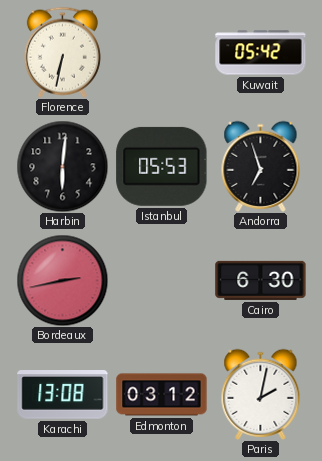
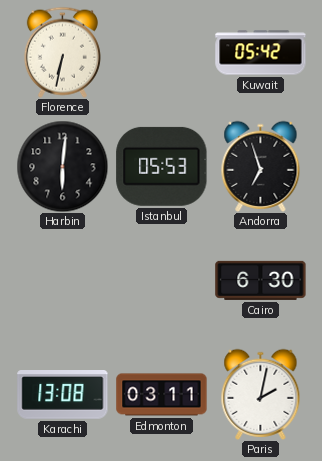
Bordeaux: 2:43 -> none (62, 280)
Edmonton: 03:12 -> 03:11 (162, 395)
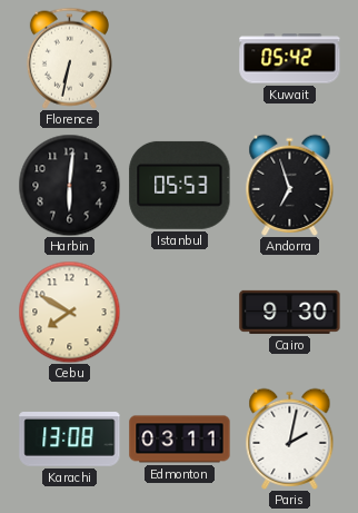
Cebu: none -> 7:50 (69, 312)
Cairo: 6:30 -> 9:30 (290, 312)
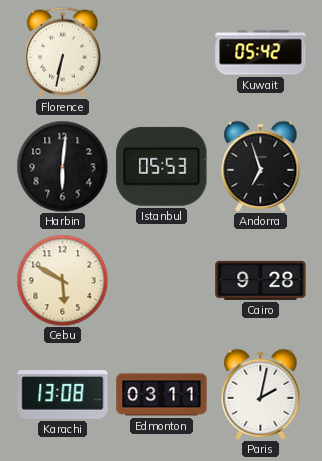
Cebu: 7:50 -> 5:50 (62, 280)
Cairo: 9:30 -> 9:28 (261, 280)
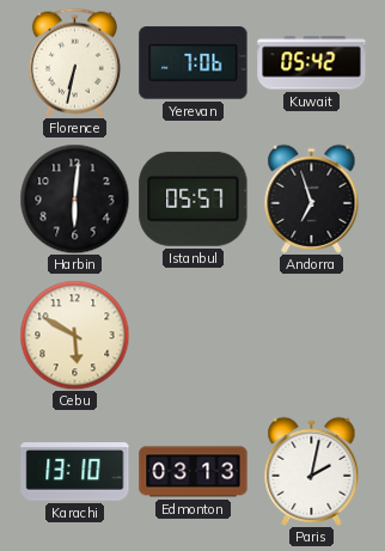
Yerevan: none -> 7:06 (194, 63)
Istanbul: 05:53 -> 05:57 (194, 198)
Cairo: 9:28 -> none (261, 280)
Karachi: 13:08 -> 13:10 (75, 472)
Edmonton: 03:11 -> 03:13 (194, 472)
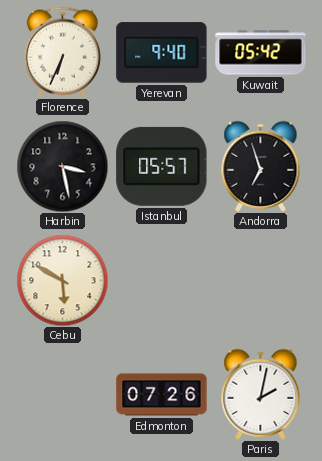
Florence: 6:32 -> 6:34 (62, 52)
Yerevan: 7:06 -> 9:40 (162, 53)
Harbin: 6:01 -> 3:28 (62, 166)
Karachi: 13:10 -> none (75, 472)
Edmonton: 03:13 -> 07:26 (162, 395)
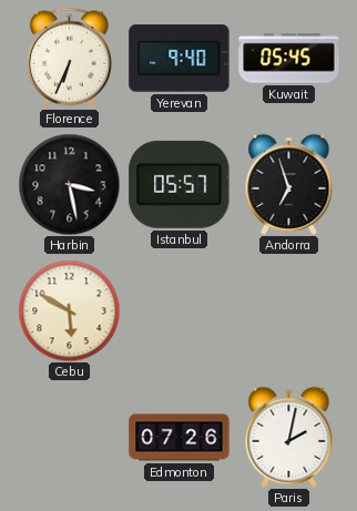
Kuwait: 05:42 -> 05:45 (289, 59)
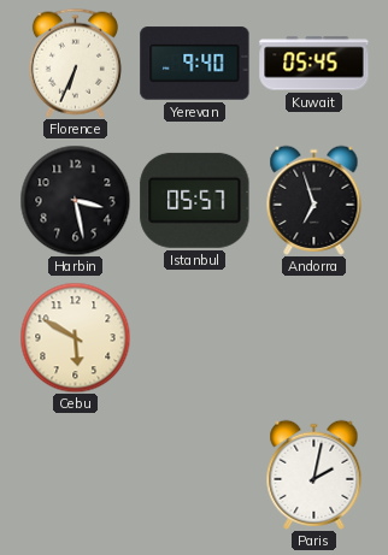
Edmonton: 07:26 -> none (180, 438)
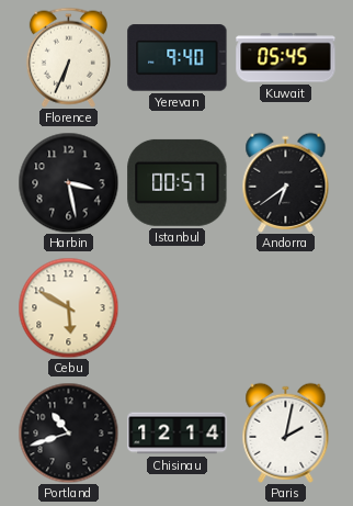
Istanbul: 05:57 -> 00:57 (178, 182)
Andorra: 6:57 -> 6:39 (286, 182)
Portland: none -> 10:42 (68, 432)
Chisinau: none -> 12:14 (178, 434)
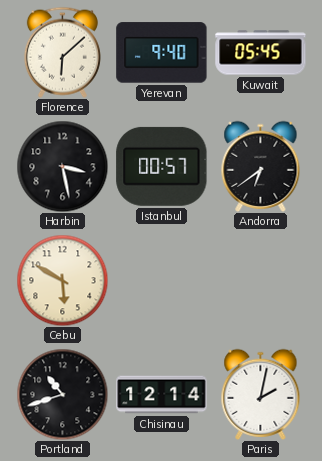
Florence: 6:34 -> 6:08 (62, 52)
